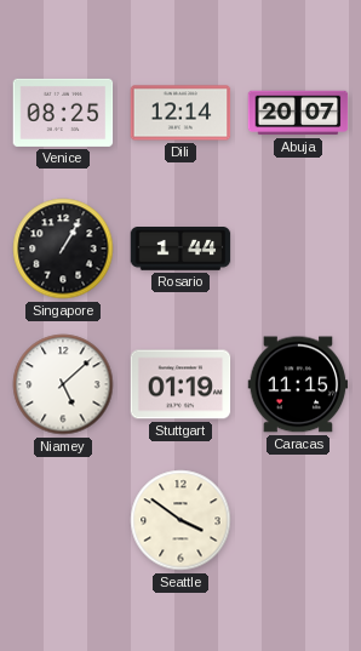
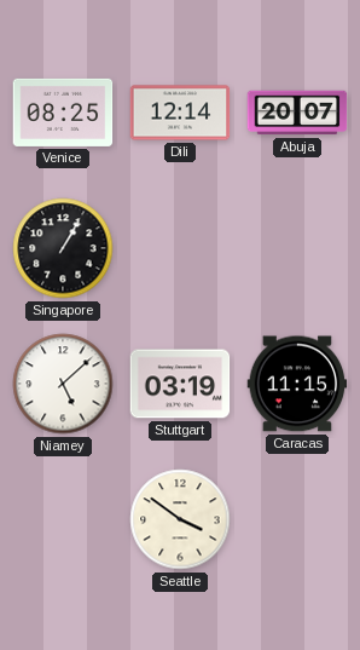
Rosario: 1:44 -> none (180, 250)
Stuttgart: 01:19 -> 03:19 (180, 384)
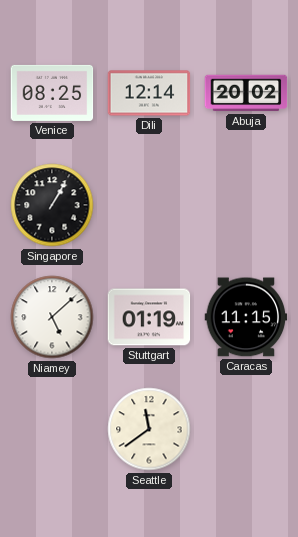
Abuja: 20:07 -> 20:02 (246, 93)
Stuttgart: 03:19 -> 01:19 (149, 317)
Seattle: 3:51 -> 11:39 (149, 429)
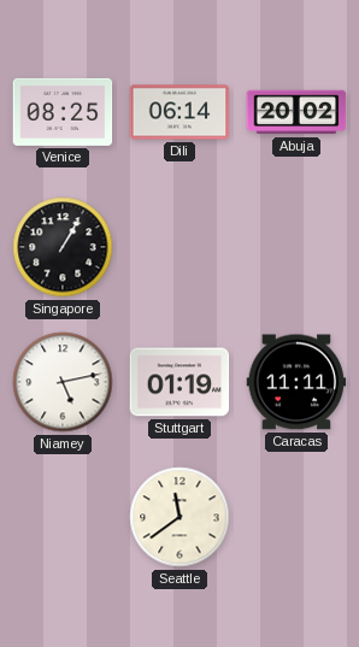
Dili: 12:14 -> 06:14 (179, 112)
Niamey: 5:08 -> 5:13 (63, 382)
Caracas: 11:15 -> 11:11 (296, 382)
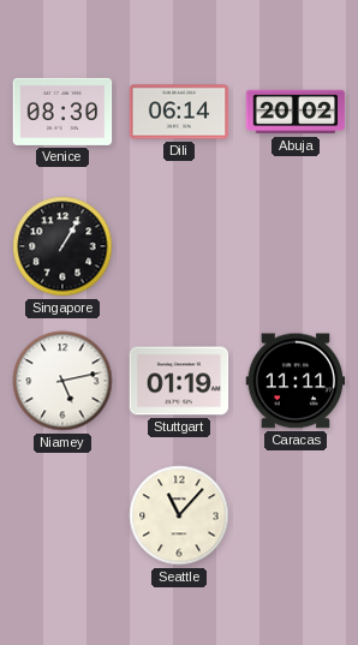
Venice: 08:25 -> 08:30 (62, 112)
Seattle: 11:39 -> 11:07 (179, 515)
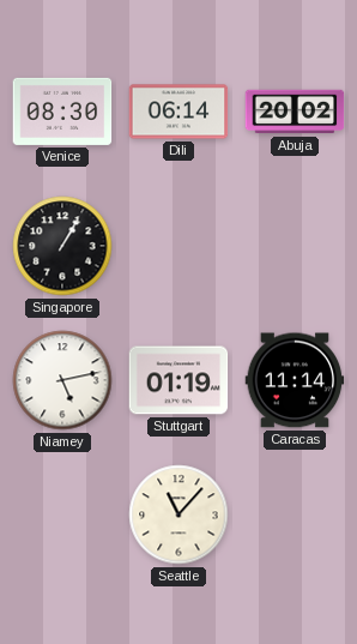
Caracas: 11:11 -> 11:14 (295, 380)
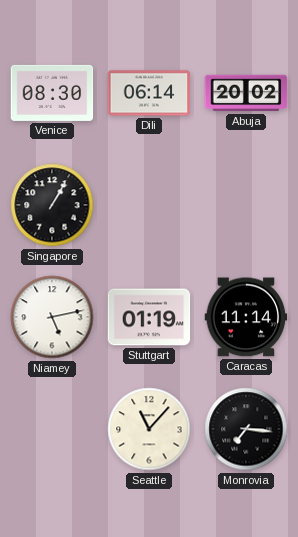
Monrovia: none -> 7:16 (246, 429)
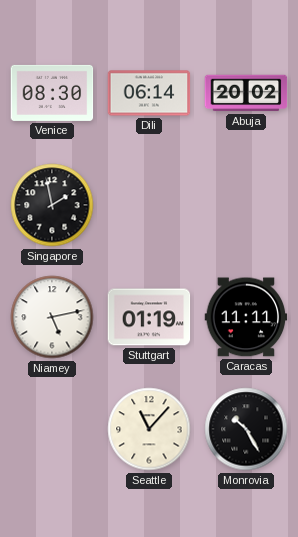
Singapore: 1:05 -> 1:58 (52, 205)
Caracas: 11:14 -> 11:11 (246, 317)
Monrovia: 7:16 -> 10:25 (246, 429)
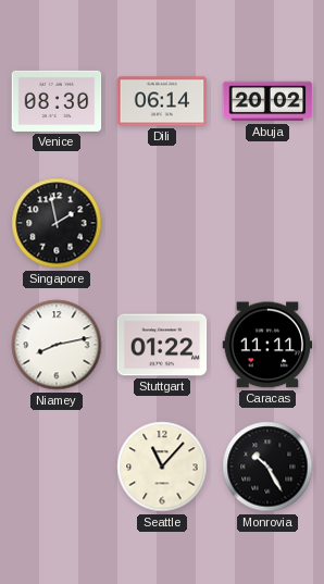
Niamey: 5:13 -> 8:13 (57, 345)
Stuttgart: 01:19 -> 01:22 (162, 345)
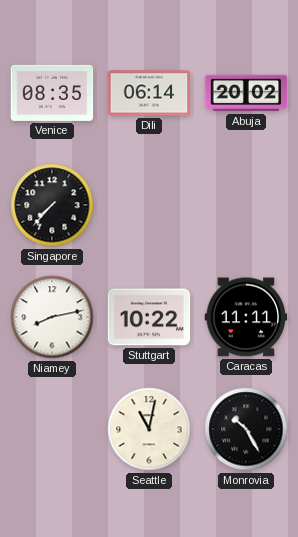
Venice: 08:30 -> 08:35 (52, 93)
Singapore: 1:58 -> 7:37 (52, 205)
Stuttgart: 01:22 -> 10:22 (149, 317)
Seattle: 11:07 -> 11:02 (149, 429)
